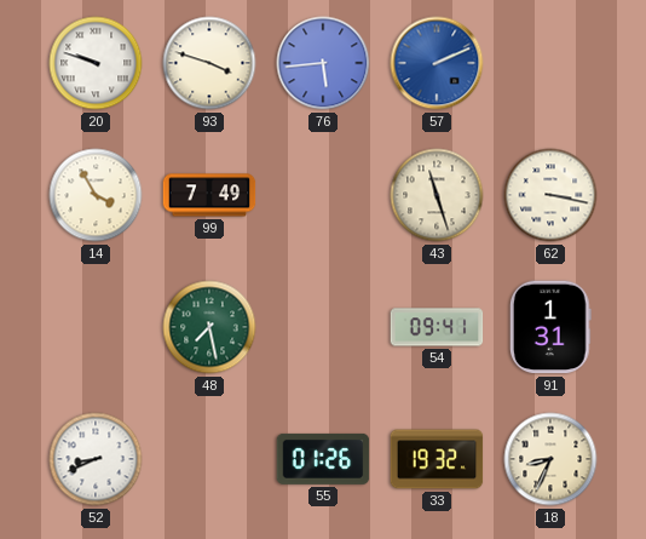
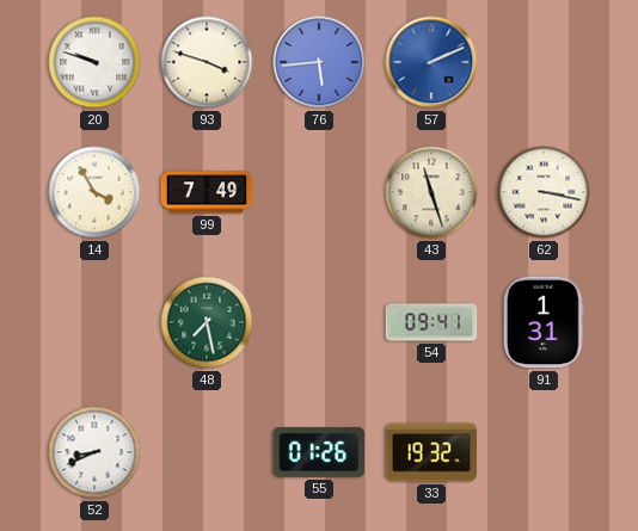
18: 8:34 -> none (550, 459)
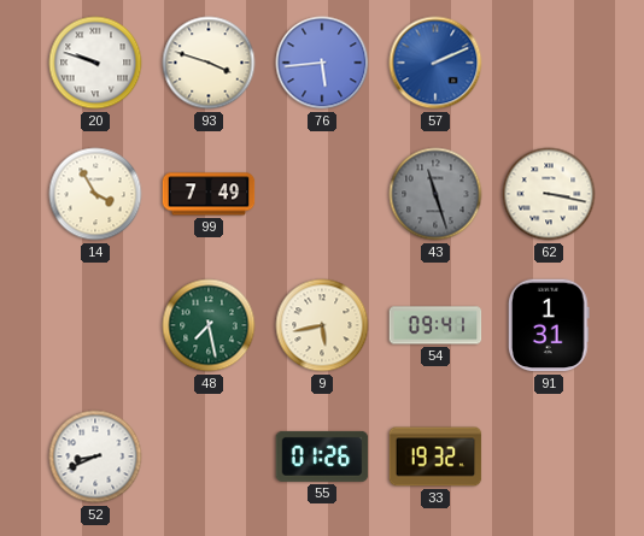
43 dial: cream -> grey (435, 194)
9: none -> 5:43 (322, 325)
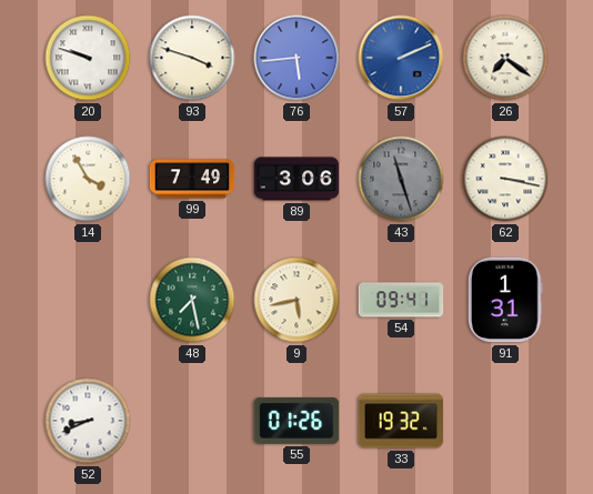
26: none -> 7:21 (505, 58)
89: none -> 3:06 (296, 179)
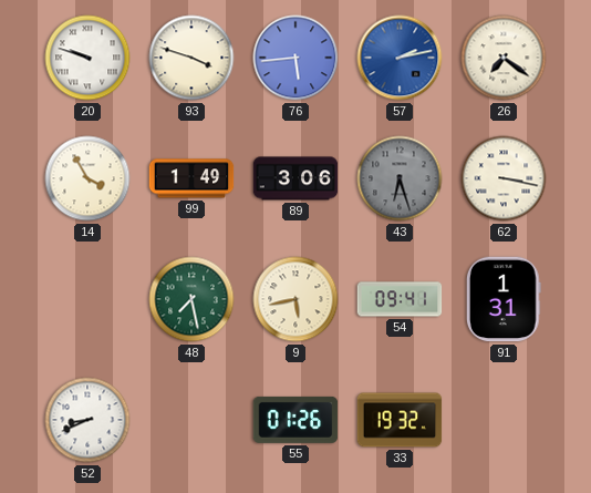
57: 2:11 -> 2:13 (400, 58)
99: 7:49 -> 1:49 (191, 178)
43: 11:27 -> 6:27 (400, 178)
